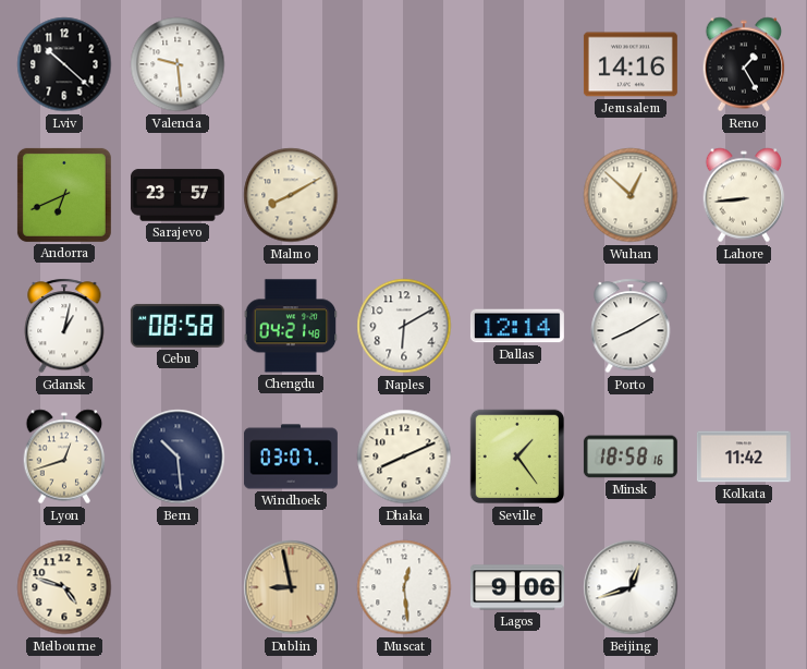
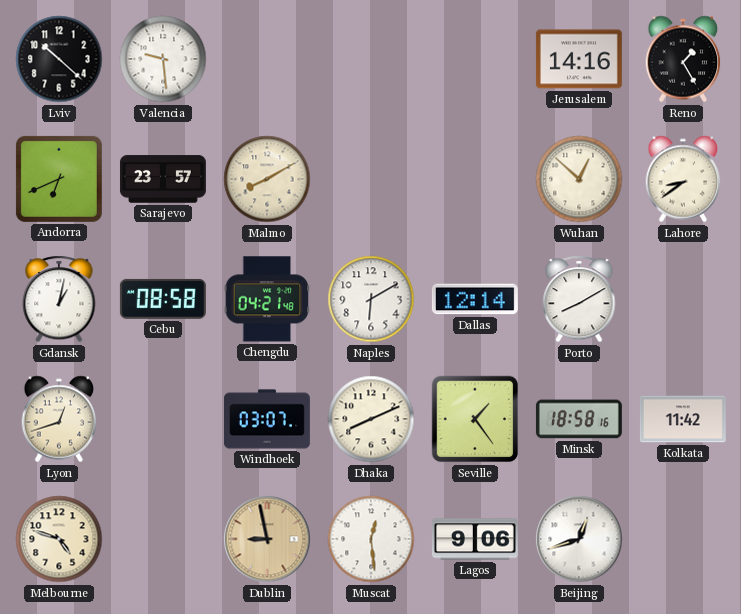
Lahore: 8:44 -> 8:39 (683, 179)
Bern: 10:29 -> none (178, 457)
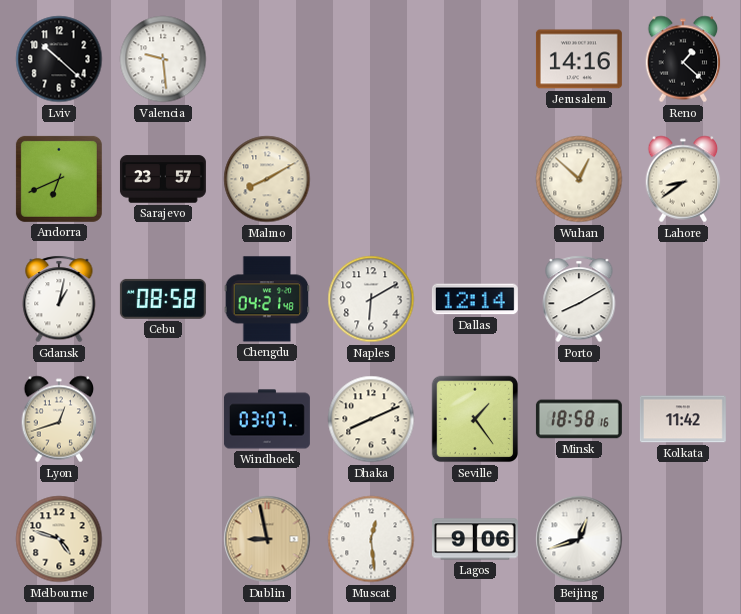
Reno: 1:25 -> 1:22 (683, 59)
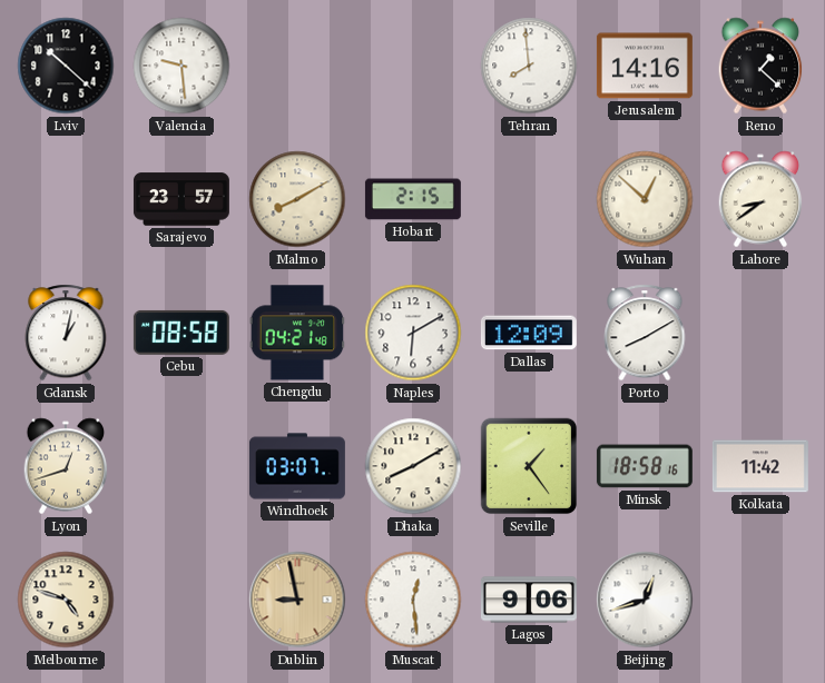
Tehran: none -> 7:59 (529, 66)
Andorra: 6:41 -> none (59, 179)
Hobart: none -> 2:15 (413, 199)
Dallas: 12:14 -> 12:09 (529, 333)
Dhaka: 8:11 -> 8:10 (413, 466)
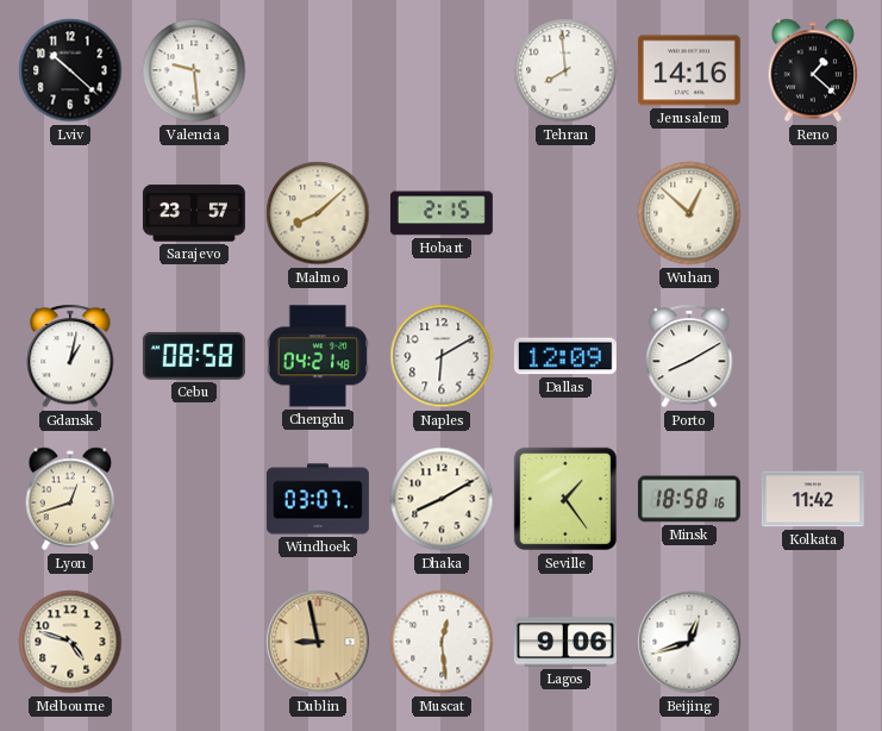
Malmo: 8:10 -> 8:08 (318, 213)
Lahore: 8:39 -> none (760, 199)
